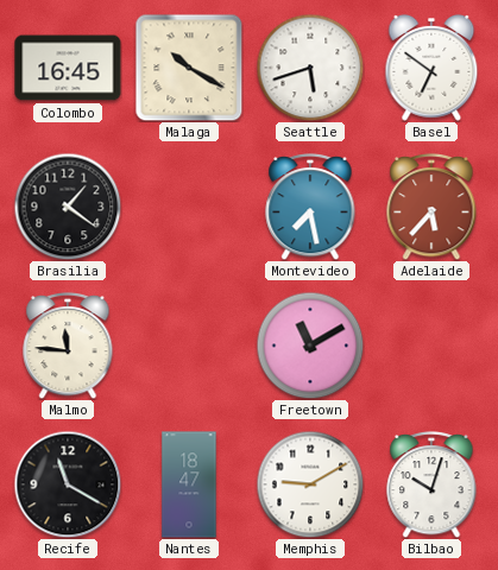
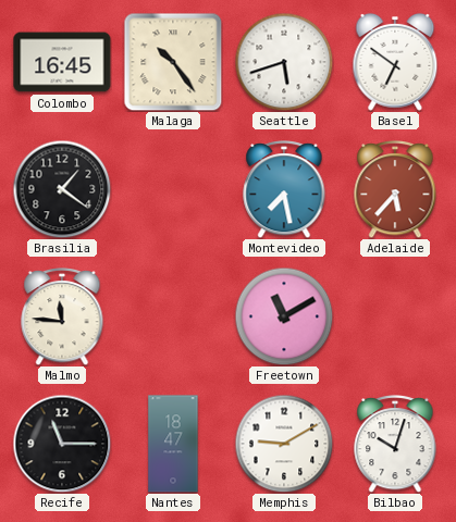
Malaga: 10:20 -> 10:24 (173, 62)
Recife: 11:20 -> 11:15 (62, 444)
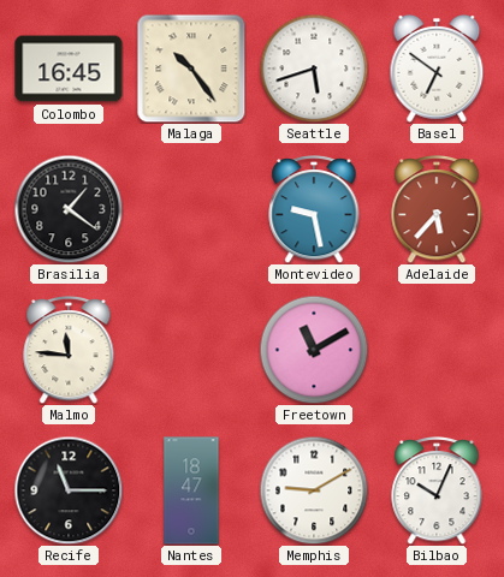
Montevideo: 7:28 -> 9:28 (314, 210)
Bilbao: 10:03 -> 10:04 (437, 492)
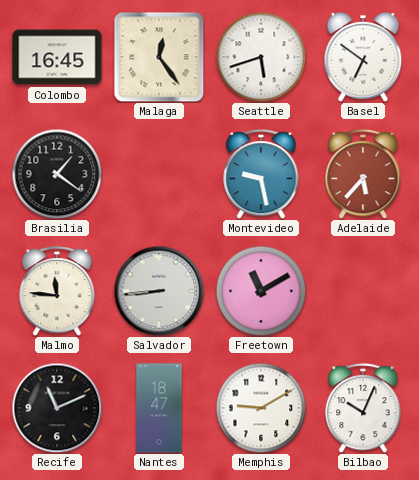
Malaga: 10:24 -> 12:24 (159, 57)
Salvador: none -> 8:44 (159, 291)
Recife: 11:15 -> 11:11 (57, 408)
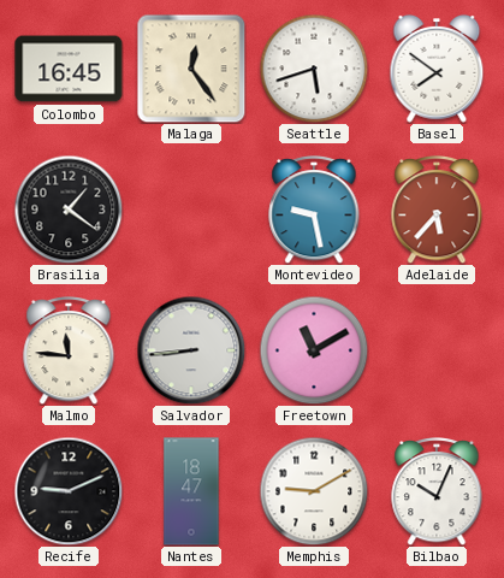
Basel: 6:51 -> 7:51 (437, 69)
Recife: 11:11 -> 9:11 (69, 491)
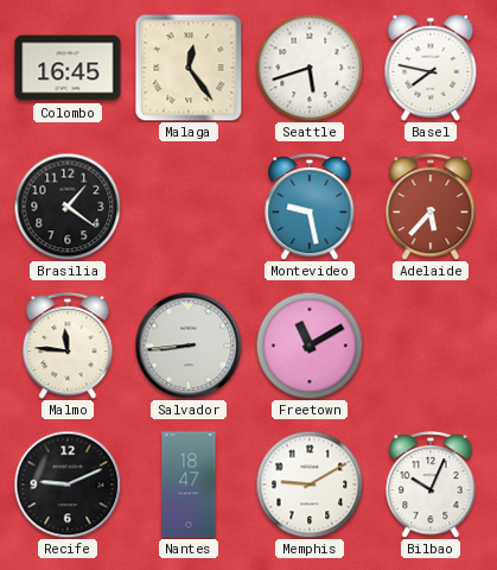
Basel: 7:51 -> 7:47 (431, 68)
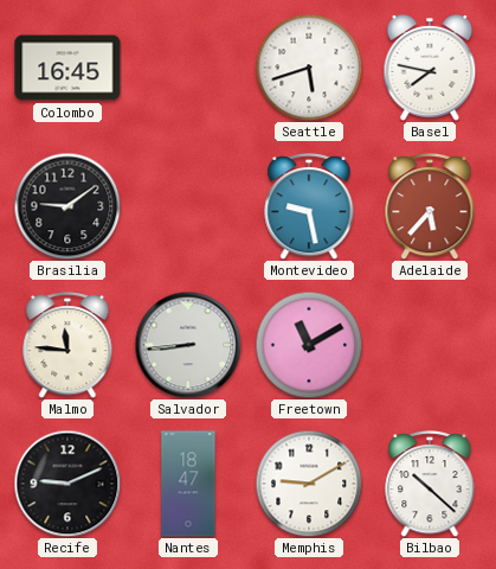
Malaga: 12:24 -> none (189, 68)
Brasilia: 1:21 -> 9:09 (67, 206)
Bilbao: 10:04 -> 10:22 (430, 485)
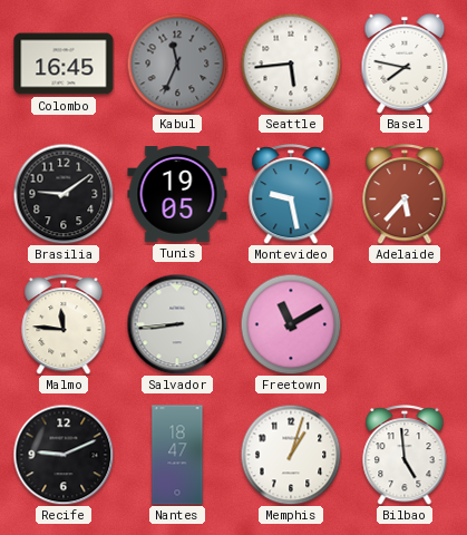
Kabul: none -> 11:34 (177, 64)
Seattle: 5:42 -> 5:44 (291, 64)
Tunis: none -> 19:05 (177, 194)
Memphis: 9:10 -> 1:03 (291, 455)
Bilbao: 10:22 -> 4:59 (405, 456)
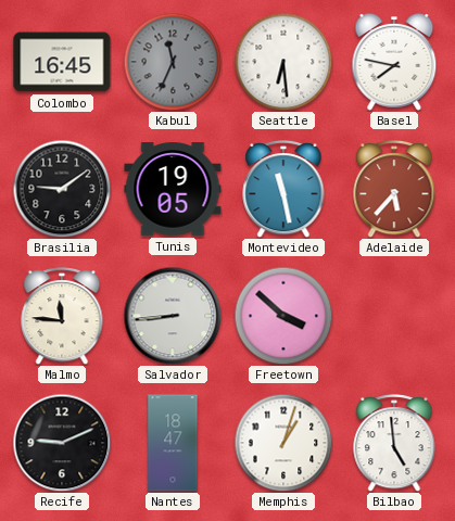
Seattle: 5:44 -> 6:29 (283, 62)
Montevideo: 9:28 -> 11:28 (283, 190)
Freetown: 11:10 -> 3:52 (283, 316)
